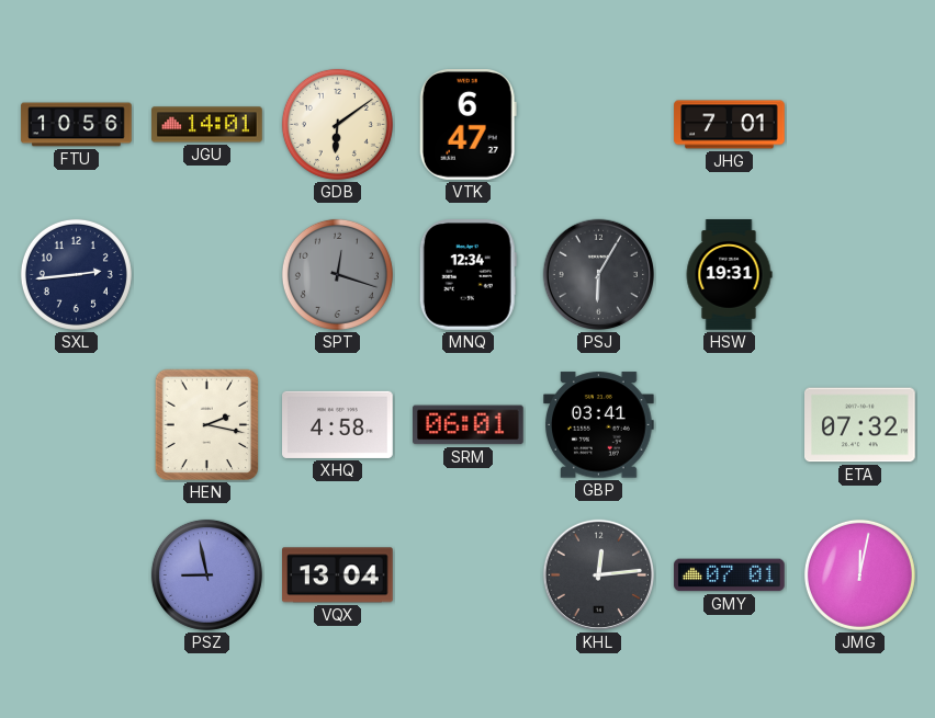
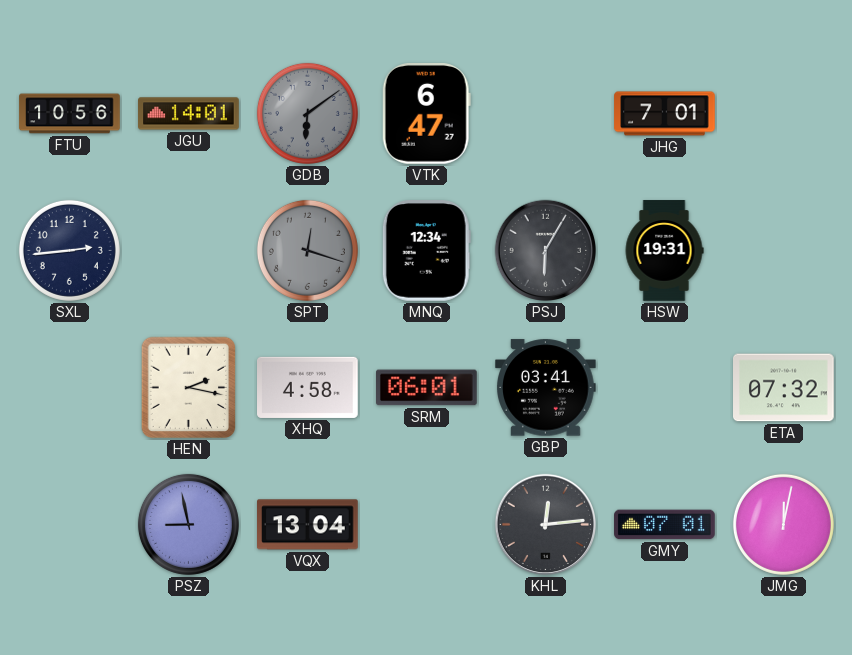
GDB dial: cream -> grey (307, 113)
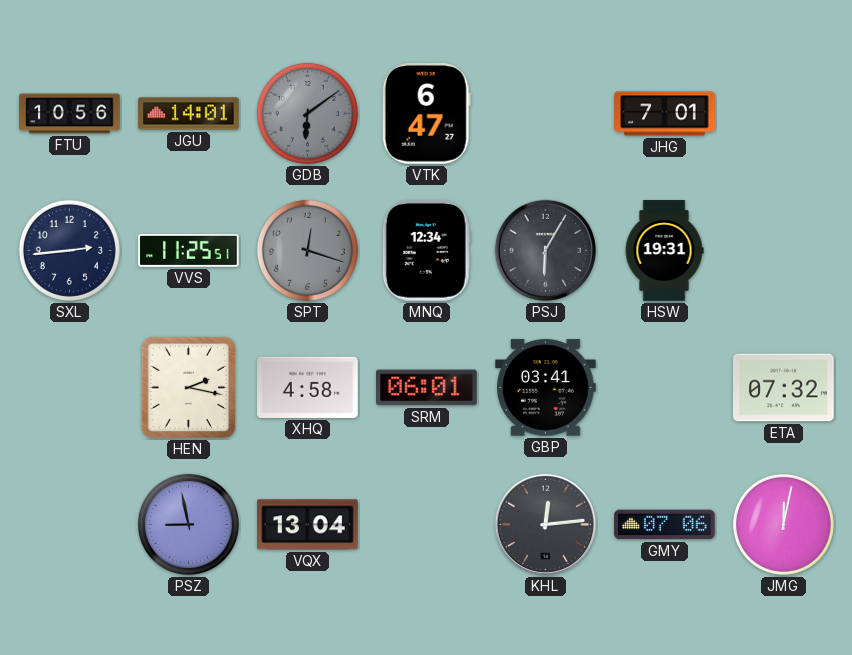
VVS: none -> 11:25 (189, 250)
GMY: 07:01 -> 07:06 (665, 525)
